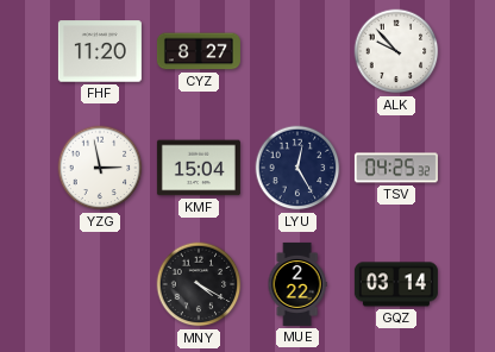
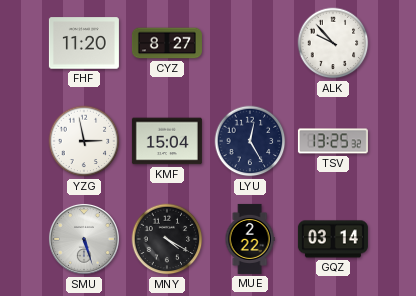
TSV: 04:25 -> 13:25 (333, 141)
SMU: none -> 5:27 (84, 239)
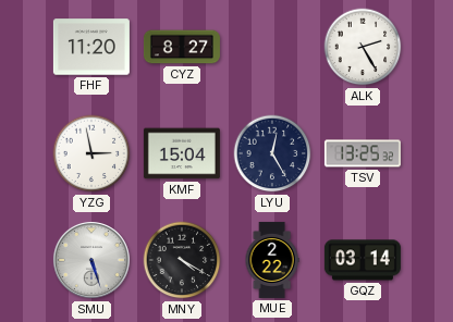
ALK: 9:53 -> 2:25 (363, 47)
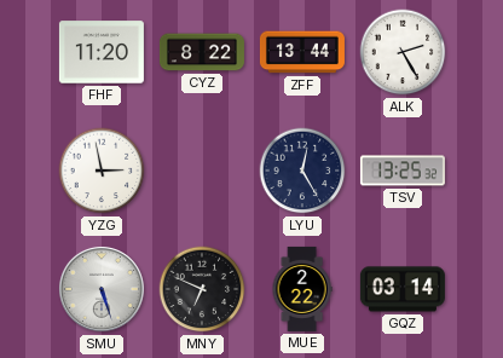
CYZ: 8:27 -> 8:22 (202, 52)
ZFF: none -> 13:44 (302, 52)
KMF: 15:04 -> none (182, 153)
MNY: 4:20 -> 6:49 (202, 289)
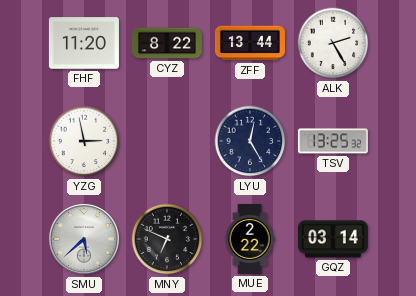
SMU: 5:27 -> 5:38 (84, 239)
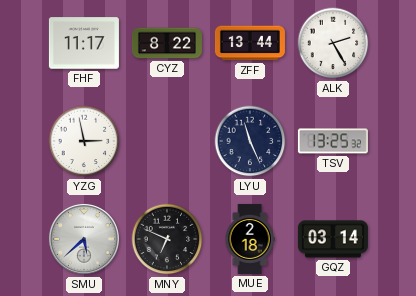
FHF: 11:20 -> 11:17 (84, 43)
LYU: 12:25 -> 11:26 (250, 141)
MUE: 2:22 -> 2:18 (250, 239)
